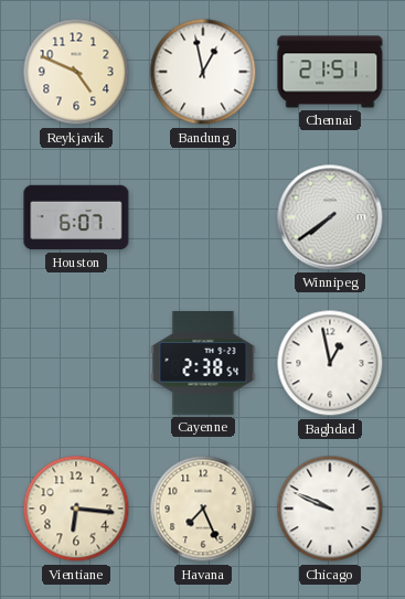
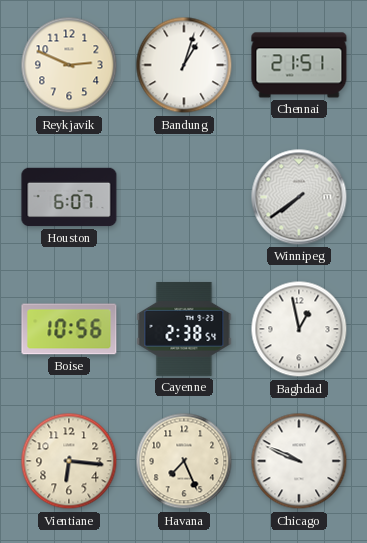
Reykjavik: 4:49 -> 2:49 (69, 65)
Bandung: 12:58 -> 1:03 (184, 65)
Boise: none -> 10:56 (69, 329)
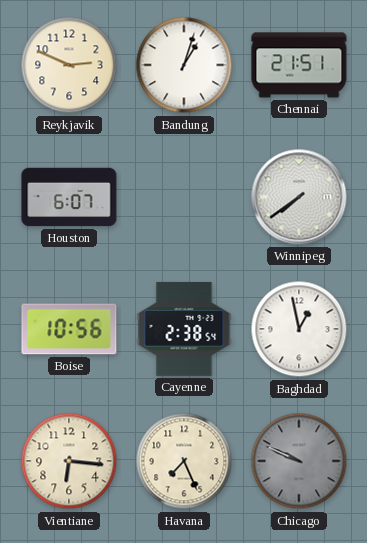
Chicago dial: white -> grey (299, 461)
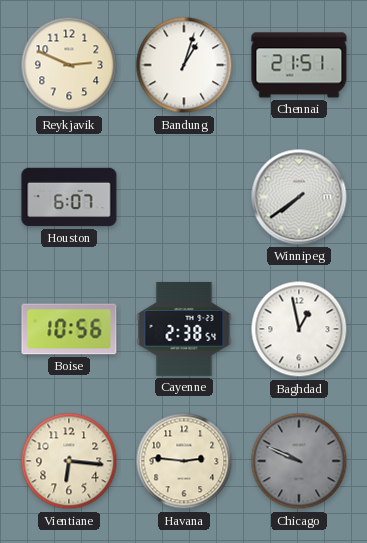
Havana: 7:26 -> 2:46 (184, 461)
